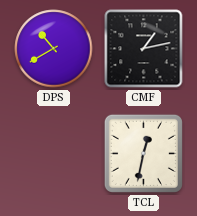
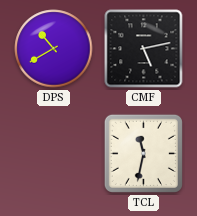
CMF: 1:13 -> 5:13 (144, 49)
TCL: 12:32 -> 11:32 (143, 153)
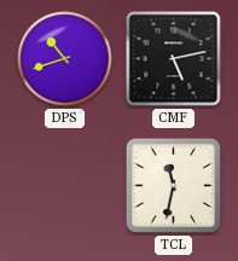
DPS: 10:40 -> 10:42 (65, 59)
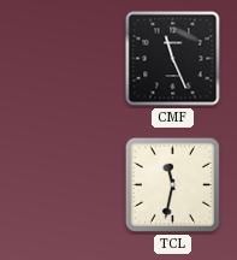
DPS: 10:42 -> none (65, 59)
CMF: 5:13 -> 11:26 (173, 59)
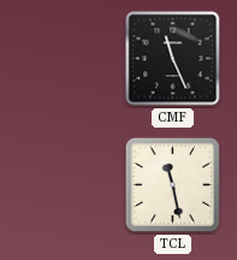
TCL: 11:32 -> 11:28 (172, 184)
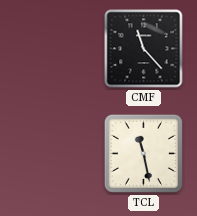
CMF: 11:26 -> 11:23 (144, 49)
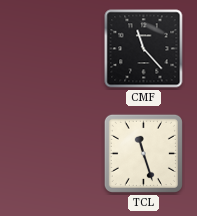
TCL: 11:28 -> 11:27 (143, 153)
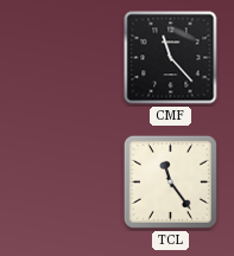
TCL: 11:27 -> 11:24 (170, 181)
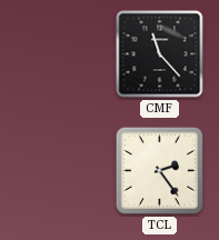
TCL: 11:24 -> 2:24 (159, 170)
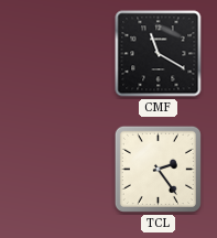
CMF: 11:23 -> 11:20 (159, 54)
